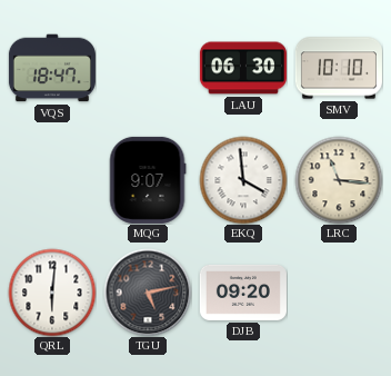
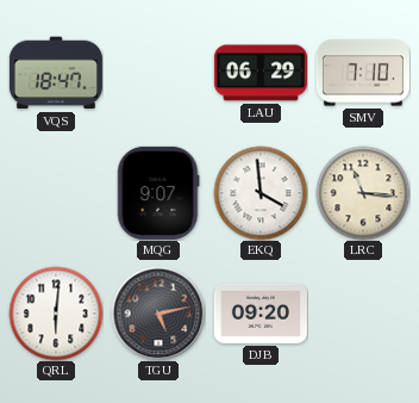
LAU: 06:30 -> 06:29 (261, 73)
SMV: 10:10 -> 7:10 (363, 73)
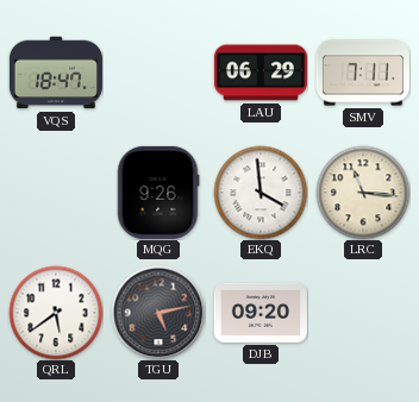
SMV: 7:10 -> 7:11 (363, 73)
MQG: 9:07 -> 9:26 (158, 193)
QRL: 6:01 -> 5:39 (56, 313)
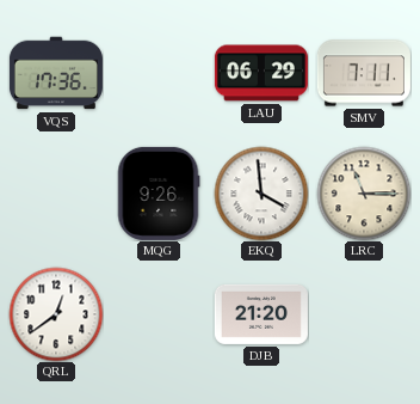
VQS: 18:47 -> 17:36 (56, 73)
LRC: 11:16 -> 11:15 (364, 194)
QRL: 5:39 -> 12:39 (56, 314)
TGU: 5:13 -> none (158, 313)
DJB: 09:20 -> 21:20 (261, 314)
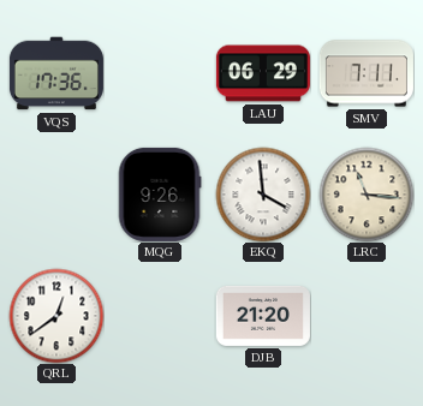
LRC: 11:15 -> 11:16 (367, 195)
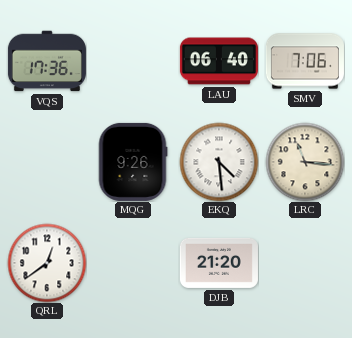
LAU: 06:29 -> 06:40 (219, 61)
SMV: 7:11 -> 7:06 (305, 61)
EKQ: 3:59 -> 4:29 (219, 162)
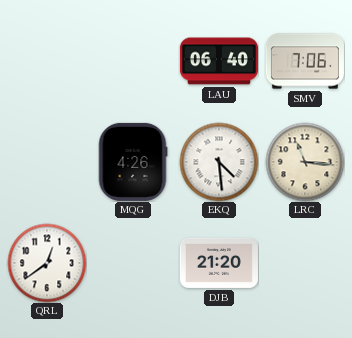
VQS: 17:36 -> none (47, 61)
MQG: 9:26 -> 4:26 (133, 162)
